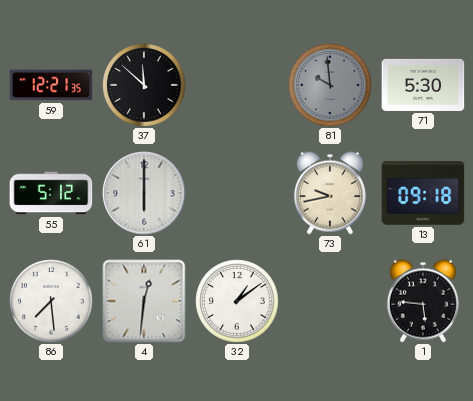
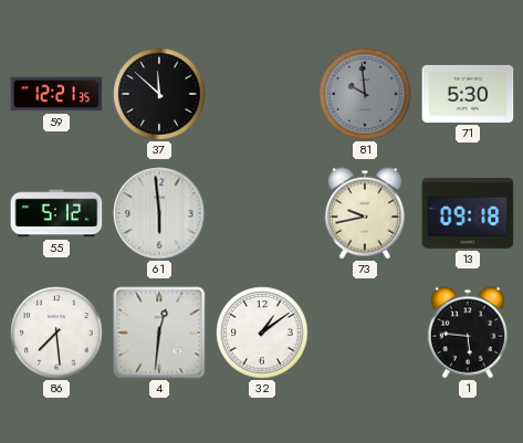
61: 6:00 -> 5:59 (159, 213)
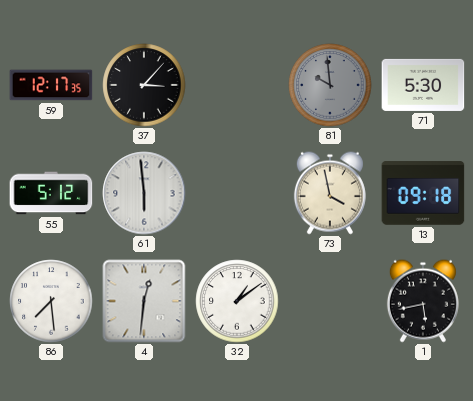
59: 12:21 -> 12:17 (51, 85)
37: 11:52 -> 3:07 (144, 85)
73: 9:43 -> 3:58 (330, 193)
1: 5:46 -> 5:43 (423, 301)
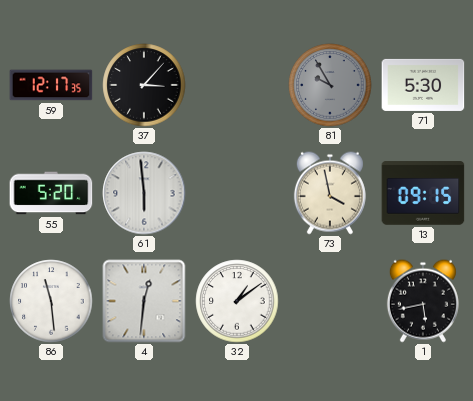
81: 9:59 -> 9:55 (330, 85)
55: 5:12 -> 5:20 (51, 193)
13: 09:18 -> 09:15 (423, 193)
86: 7:29 -> 11:29 (51, 301)
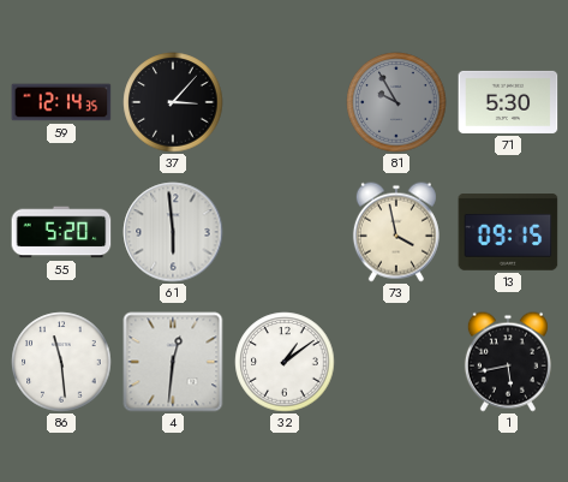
59: 12:17 -> 12:14 (61, 102)
